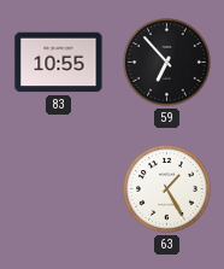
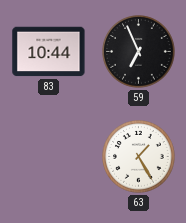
83: 10:55 -> 10:44 (49, 52)
59: 6:53 -> 6:56 (139, 52)
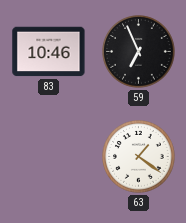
83: 10:44 -> 10:46 (49, 52)
63: 1:25 -> 1:21 (139, 157)
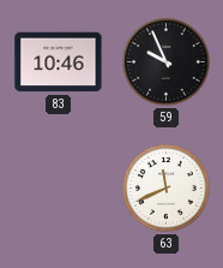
59: 6:56 -> 9:56 (167, 62)
63: 1:21 -> 11:41 (167, 189)
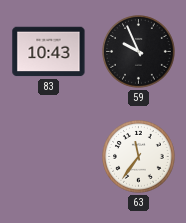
83: 10:46 -> 10:43 (49, 52)
63: 11:41 -> 11:36 (139, 157)
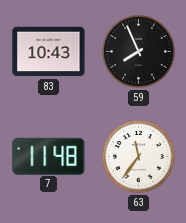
59: 9:56 -> 7:56 (139, 52)
7: none -> 11:48 (49, 156)
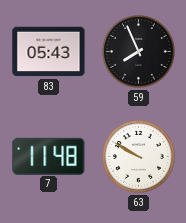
83: 10:43 -> 05:43 (49, 52)
63: 11:36 -> 9:50 (139, 157)
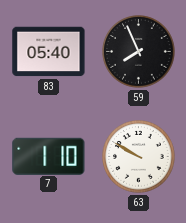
83: 05:43 -> 05:40 (49, 52)
7: 11:48 -> 1:10 (49, 156)
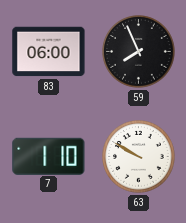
83: 05:40 -> 06:00 (49, 52)
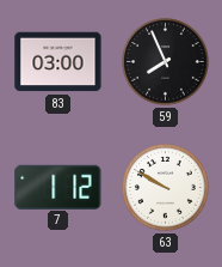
83: 06:00 -> 03:00 (58, 62)
7: 1:10 -> 1:12 (58, 187)
